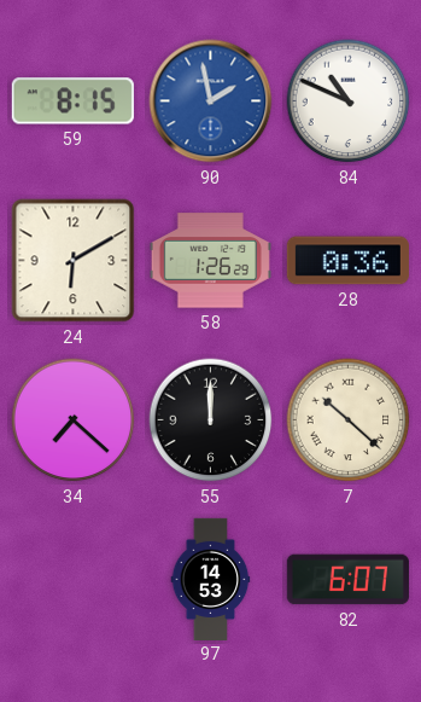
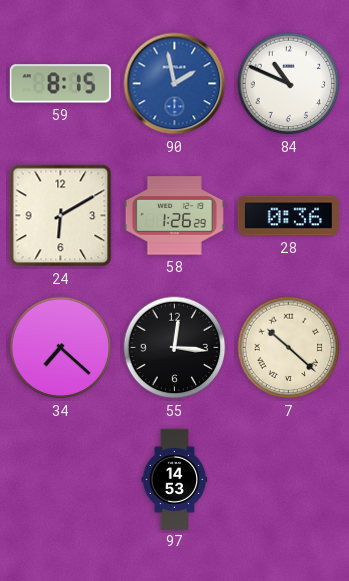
55: 12:00 -> 12:16 (175, 348)
82: 6:07 -> none (347, 580)
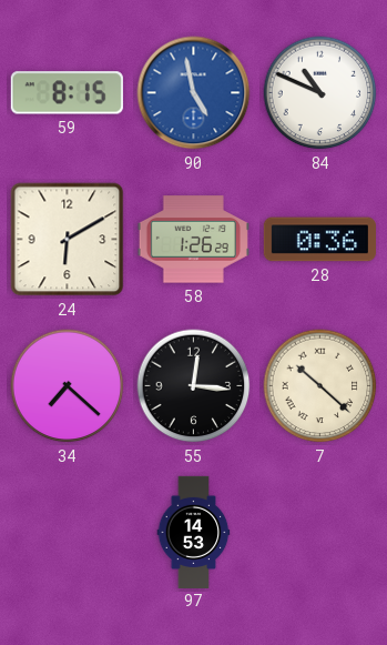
90: 1:58 -> 4:58 (194, 93)
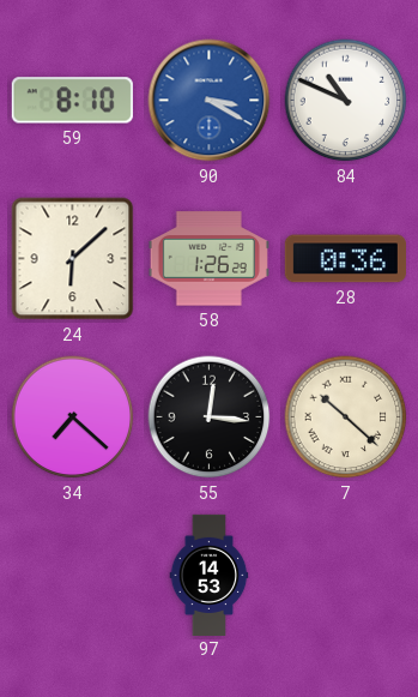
59: 8:15 -> 8:10 (72, 101)
90: 4:58 -> 3:20 (210, 101)
24: 6:10 -> 6:08 (73, 259)
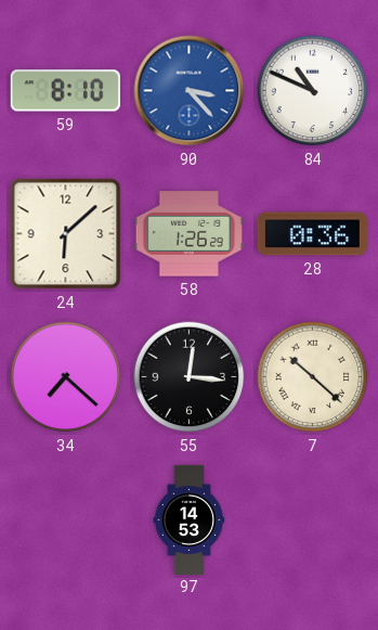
90: 3:20 -> 3:23 (190, 91)
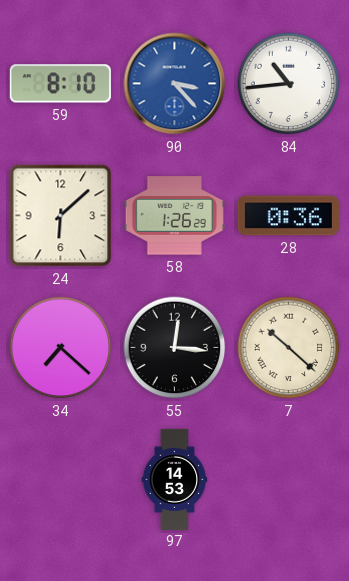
84: 10:49 -> 10:44 (289, 84)
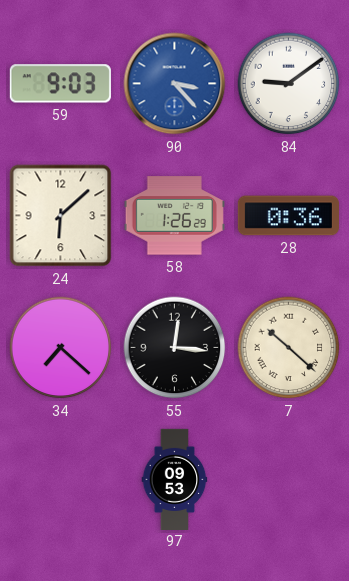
59: 8:10 -> 9:03 (60, 84)
84: 10:44 -> 9:09 (289, 84)
97: 14:53 -> 09:53 (175, 479)
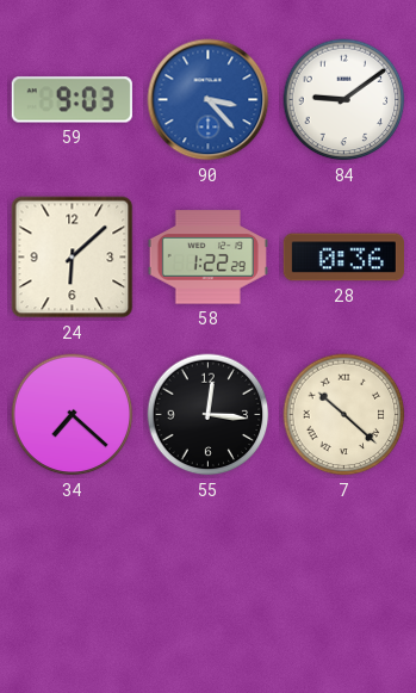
58: 1:26 -> 1:22 (207, 258)
97: 09:53 -> none (175, 479)
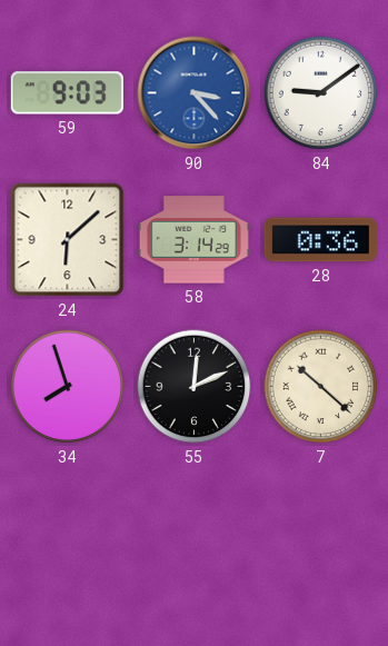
58: 1:22 -> 3:14 (193, 240)
34: 7:22 -> 7:57 (68, 387)
55: 12:16 -> 12:11 (195, 387)
